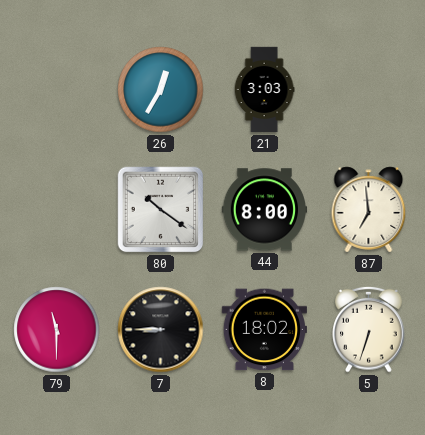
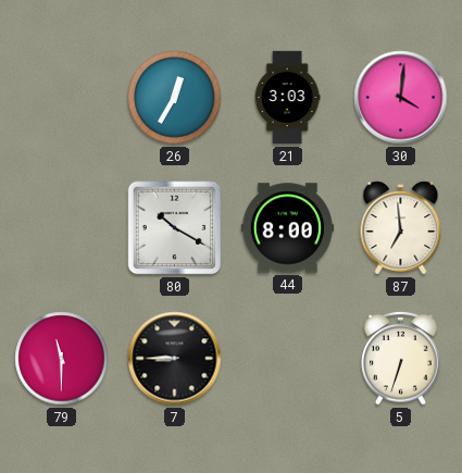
30: none -> 4:01 (401, 98)
80: 10:21 -> 10:20 (175, 228)
8: 18:02 -> none (264, 330)
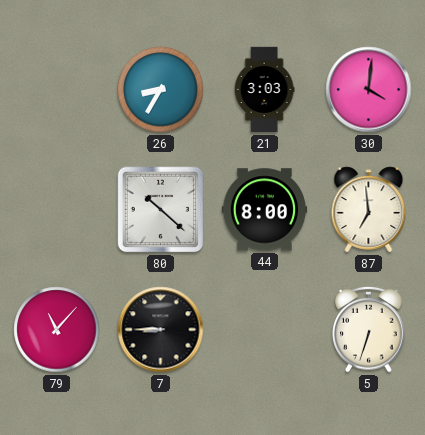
26: 12:35 -> 8:35 (161, 90)
80: 10:20 -> 10:22 (161, 210)
79: 11:30 -> 11:07 (57, 330)
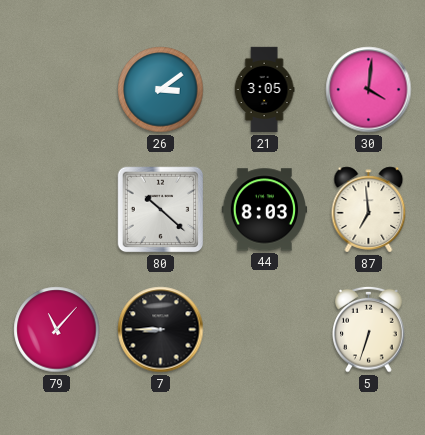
26: 8:35 -> 3:09 (161, 90)
21: 3:03 -> 3:05 (264, 90)
44: 8:00 -> 8:03 (265, 210)
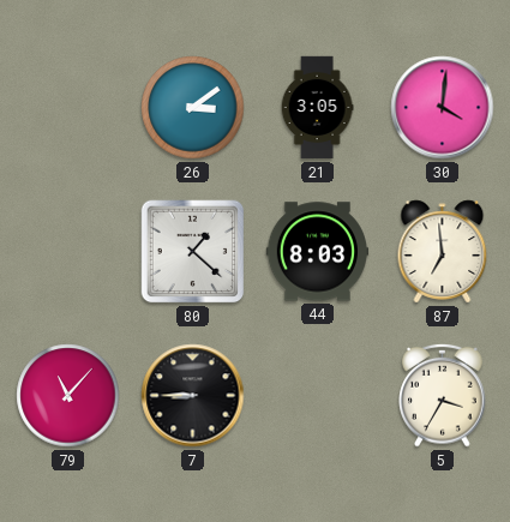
80: 10:22 -> 1:22 (193, 252)
5: 6:33 -> 3:35 (443, 395)
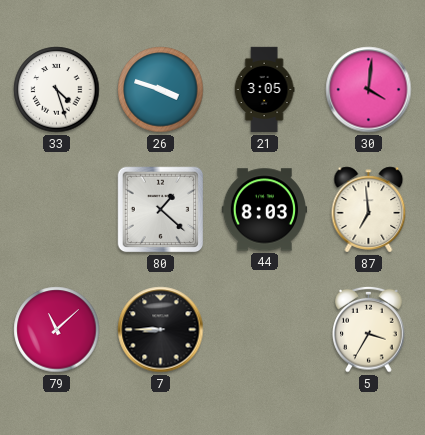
33: none -> 4:27 (57, 90)
26: 3:09 -> 3:48 (161, 90)
79: 11:07 -> 11:08 (57, 330)
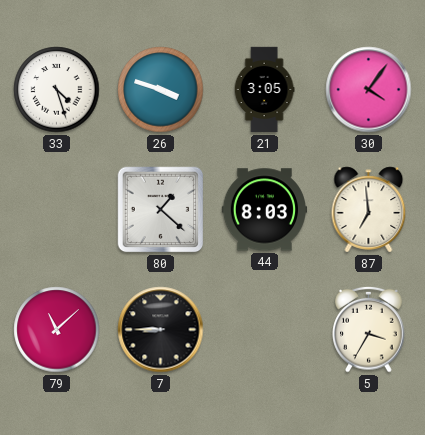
30: 4:01 -> 4:06 (369, 90)
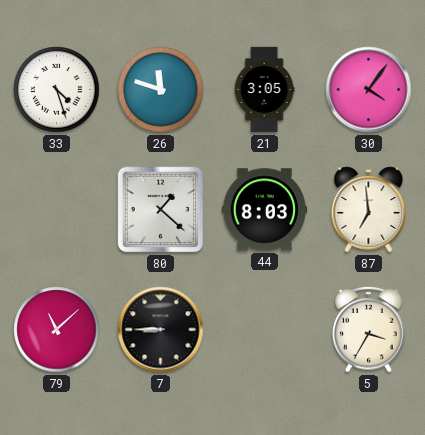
26: 3:48 -> 11:48 (161, 90)
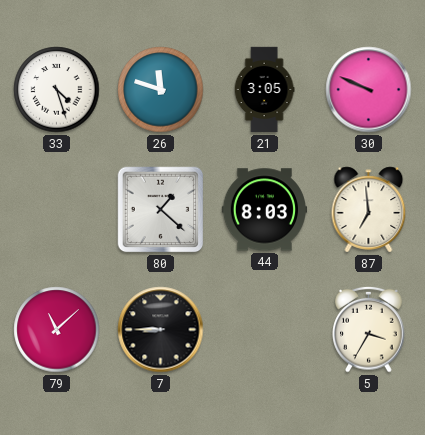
30: 4:06 -> 9:49 (369, 90)
